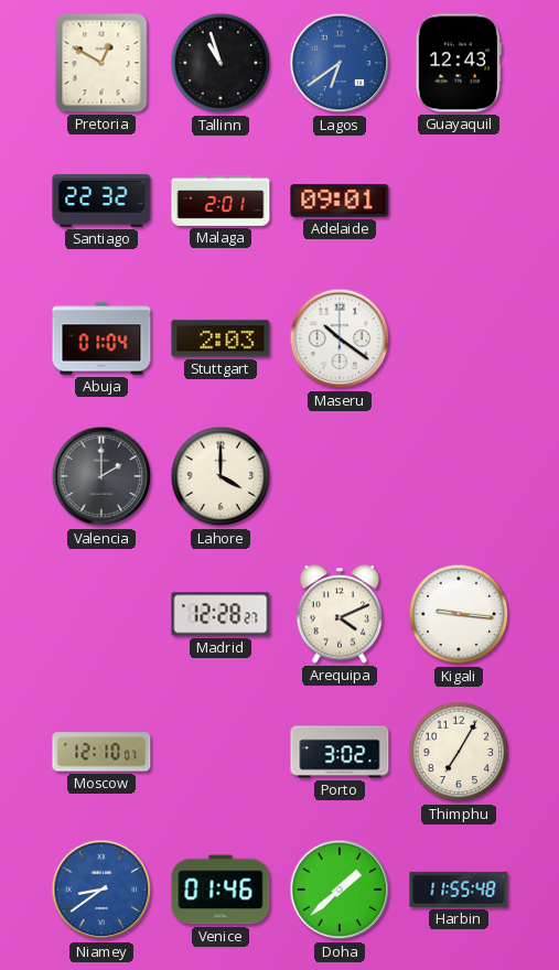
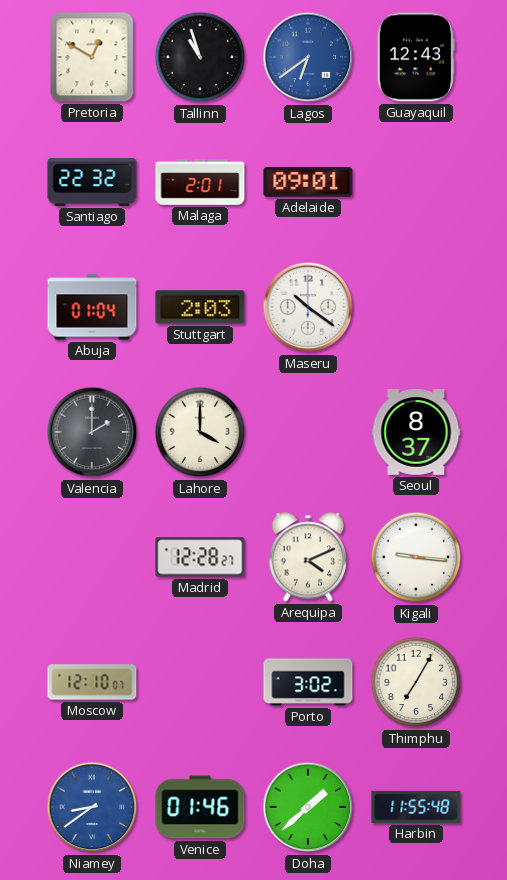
Seoul: none -> 8:37 (416, 432)
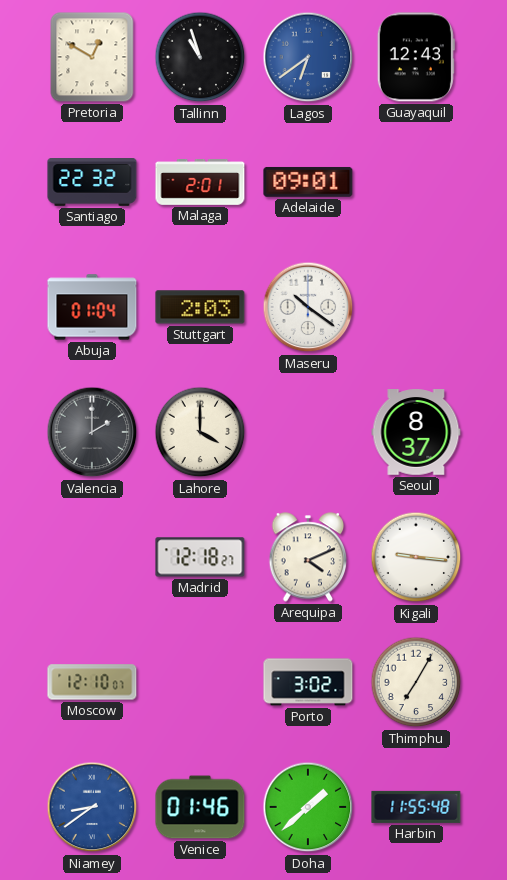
Madrid: 12:28 -> 12:18 (200, 557)
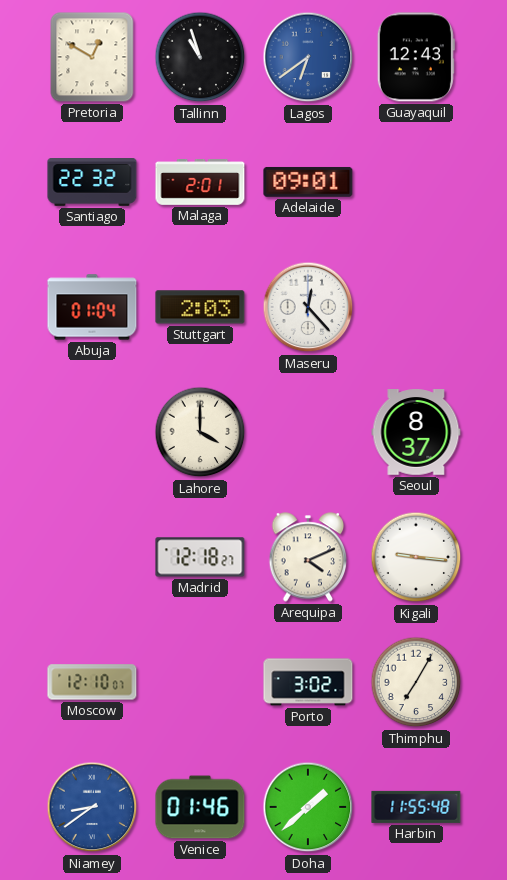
Maseru: 10:21 -> 12:23 (308, 307)
Valencia: 2:00 -> none (92, 432)
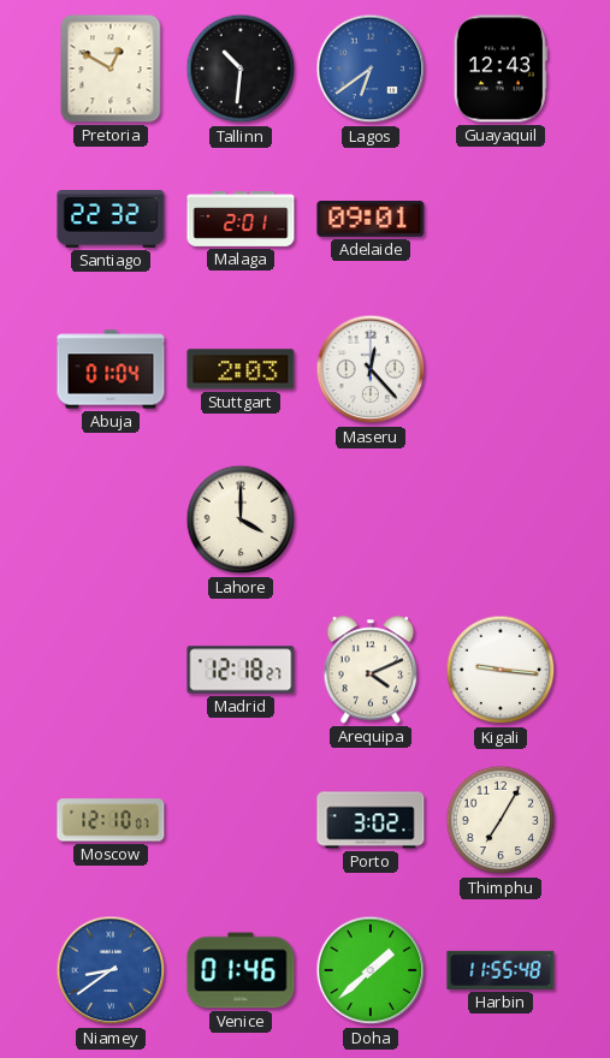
Tallinn: 10:57 -> 10:31 (241, 69)
Seoul: 8:37 -> none (416, 432)
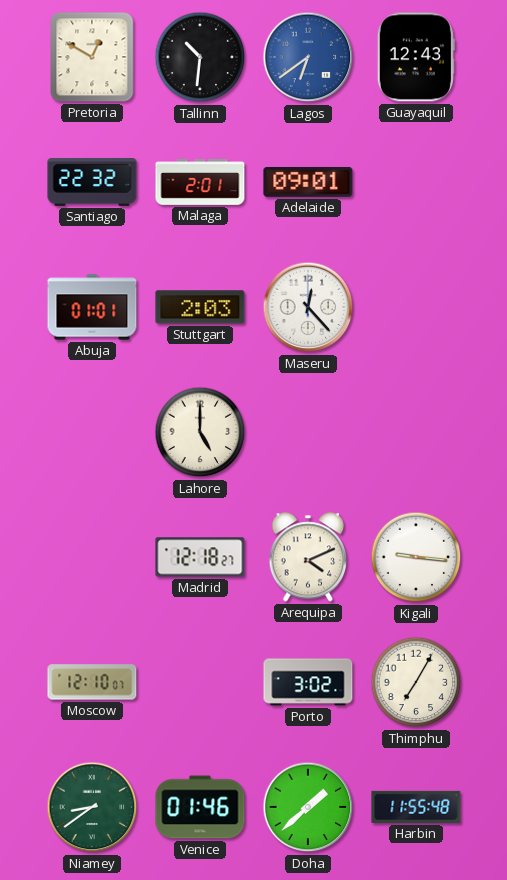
Abuja: 01:04 -> 01:01 (92, 307)
Lahore: 4:00 -> 5:00 (200, 432)
Niamey dial: blue -> green (92, 807)
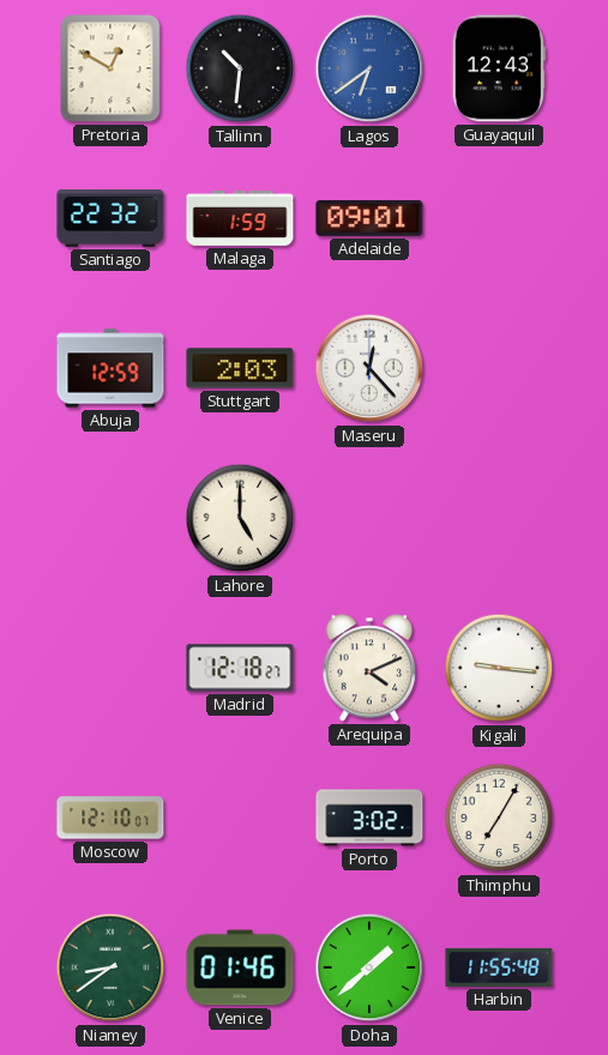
Malaga: 2:01 -> 1:59 (240, 219)
Abuja: 01:01 -> 12:59 (110, 368)
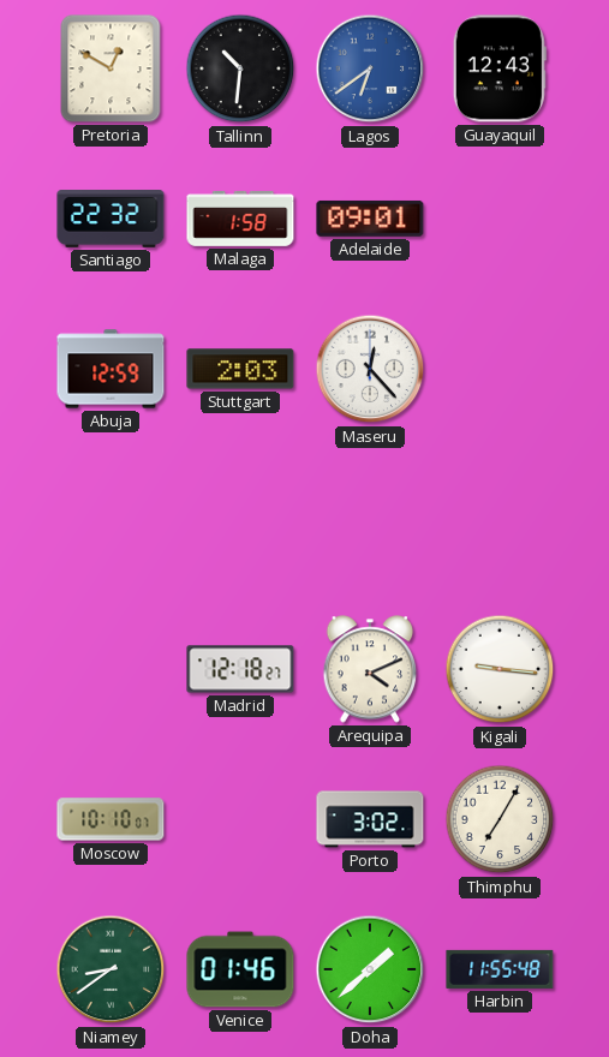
Malaga: 1:59 -> 1:58 (240, 220)
Lahore: 5:00 -> none (240, 518)
Moscow: 12:10 -> 10:10 (111, 819)
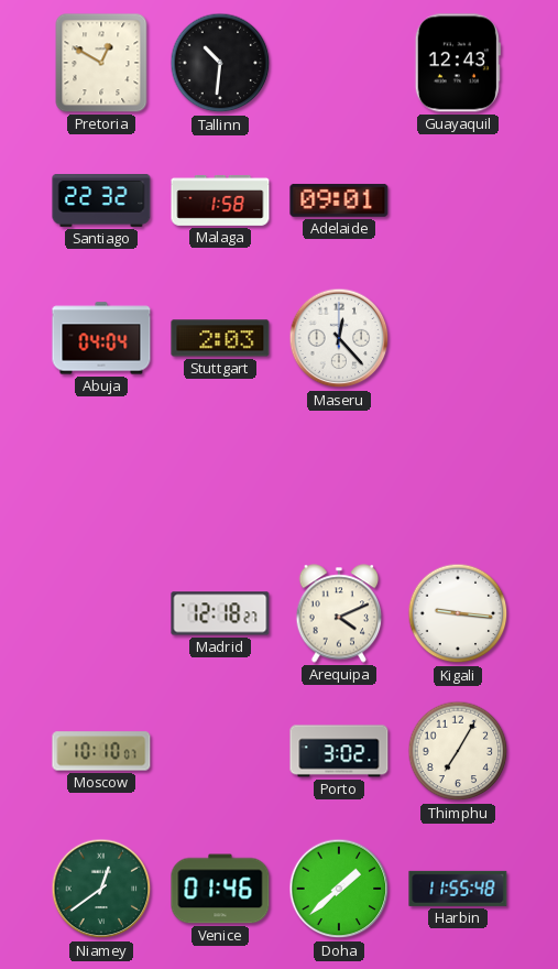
Lagos: 6:39 -> none (370, 68)
Abuja: 12:59 -> 04:04 (101, 338)
Niamey: 8:39 -> 12:39 (101, 889)
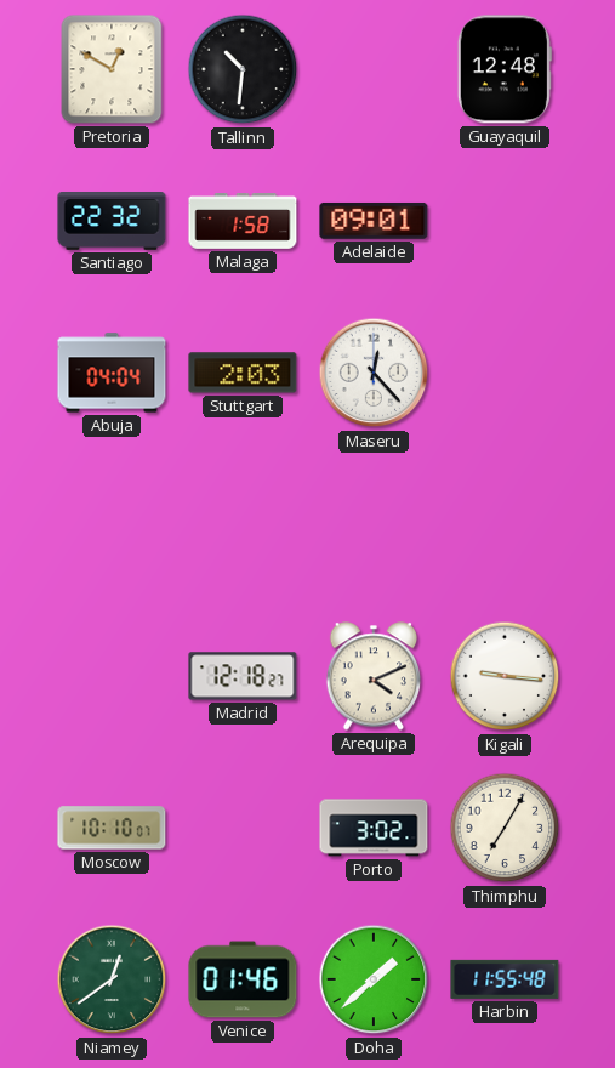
Guayaquil: 12:43 -> 12:48 (505, 69)
